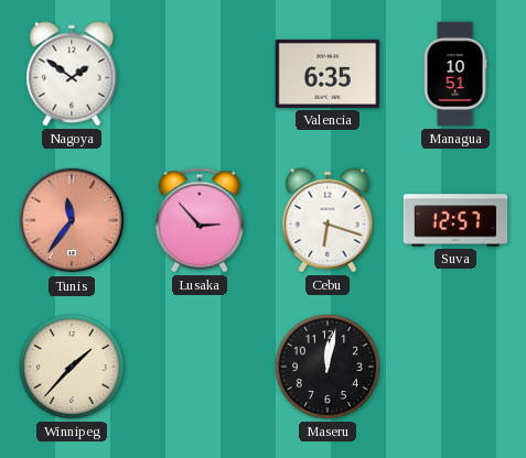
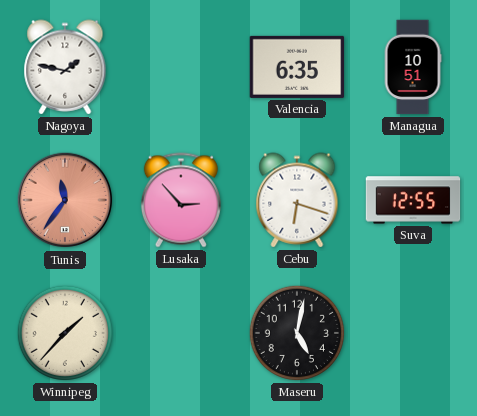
Nagoya: 1:51 -> 1:47 (65, 67)
Suva: 12:57 -> 12:55 (413, 200)
Maseru: 12:02 -> 5:02 (297, 333)
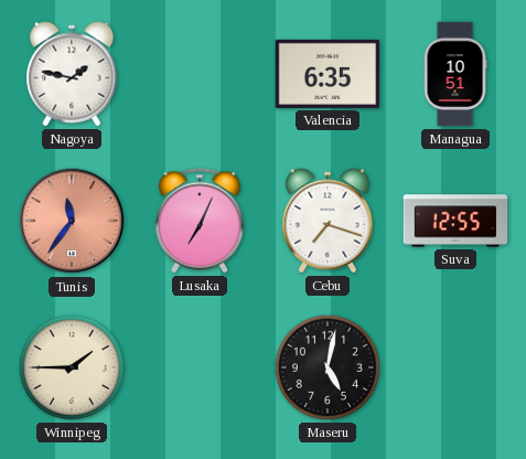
Lusaka: 2:53 -> 7:04 (200, 221)
Cebu: 6:18 -> 7:18 (328, 221)
Winnipeg: 1:37 -> 1:45 (72, 367)
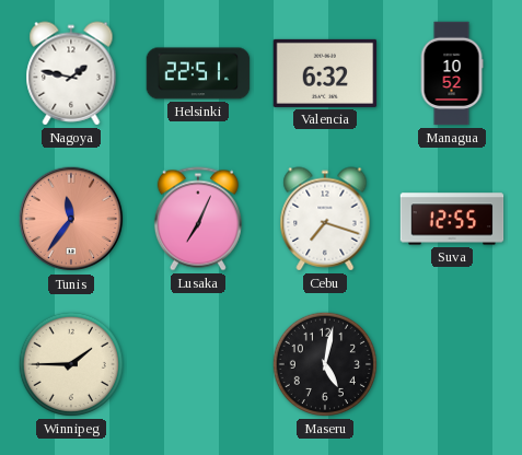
Helsinki: none -> 22:51 (198, 73)
Valencia: 6:35 -> 6:32 (325, 73)
Managua: 10:51 -> 10:52 (452, 73)
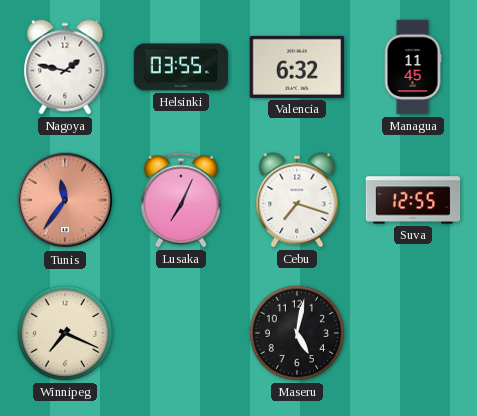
Helsinki: 22:51 -> 03:55 (181, 67)
Managua: 10:52 -> 11:45 (413, 67)
Winnipeg: 1:45 -> 7:19 (65, 333)
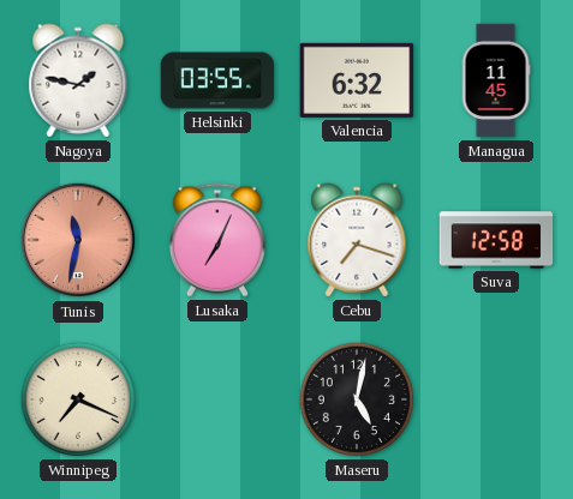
Tunis: 11:36 -> 11:32 (78, 240)
Suva: 12:55 -> 12:58 (496, 240)
